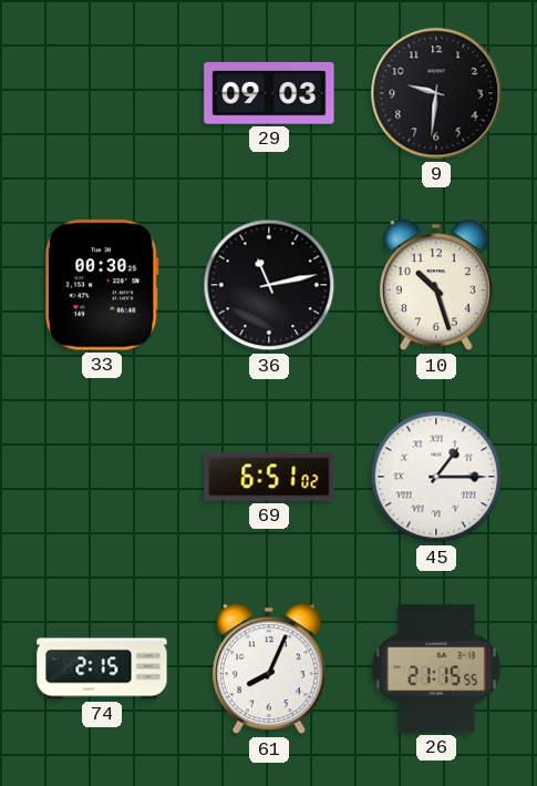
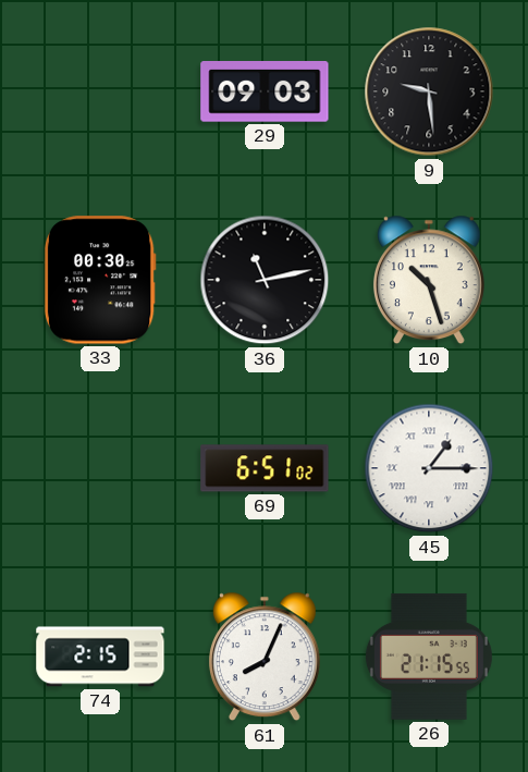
9: 9:31 -> 9:29 (429, 91)
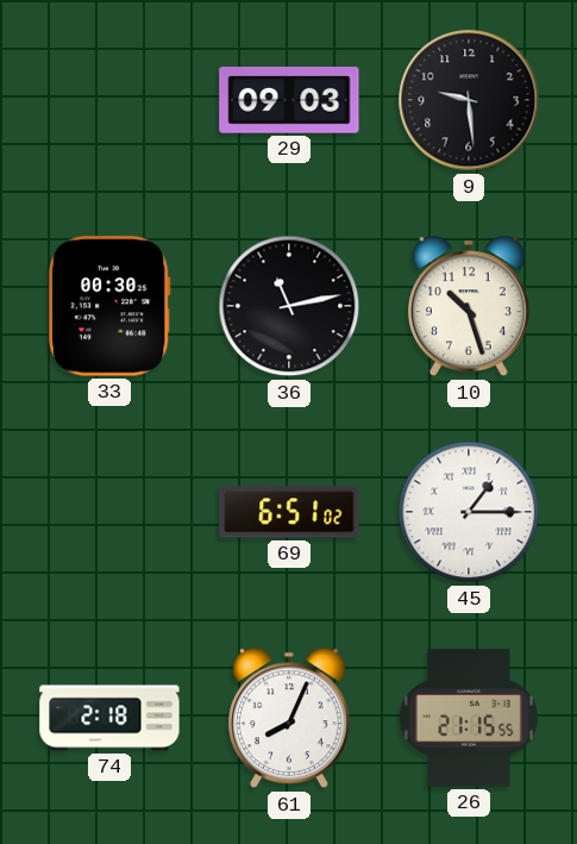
74: 2:15 -> 2:18 (109, 718)
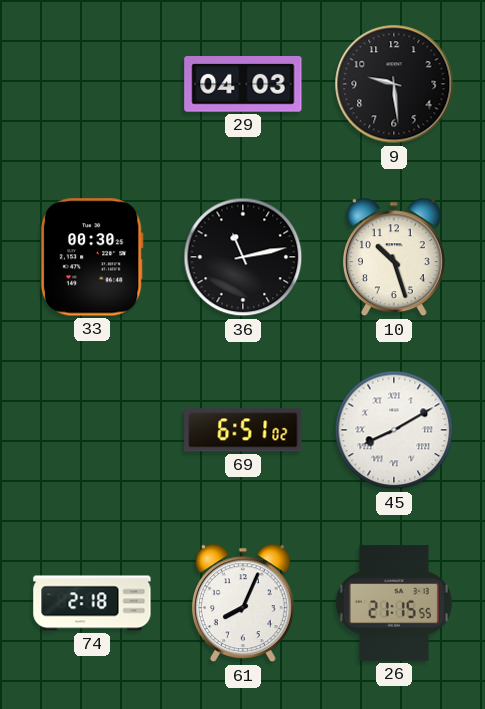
29: 09:03 -> 04:03 (243, 84)
45: 1:15 -> 8:10 (394, 430)
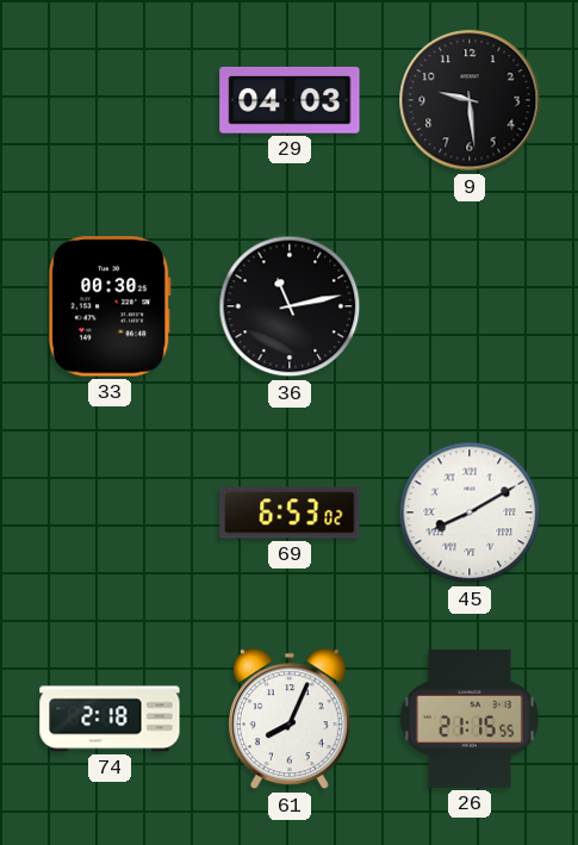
10: 10:27 -> none (394, 257)
69: 6:51 -> 6:53 (290, 512)
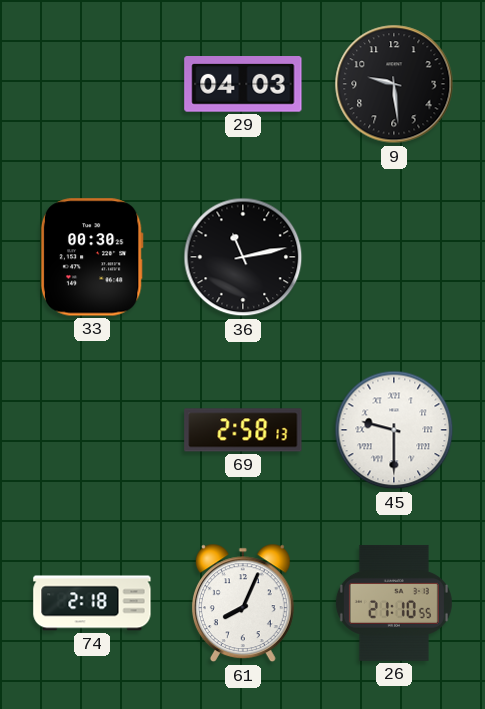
69: 6:53 -> 2:58 (243, 430)
45: 8:10 -> 9:30 (394, 430)
26: 21:15 -> 21:10 (394, 603)
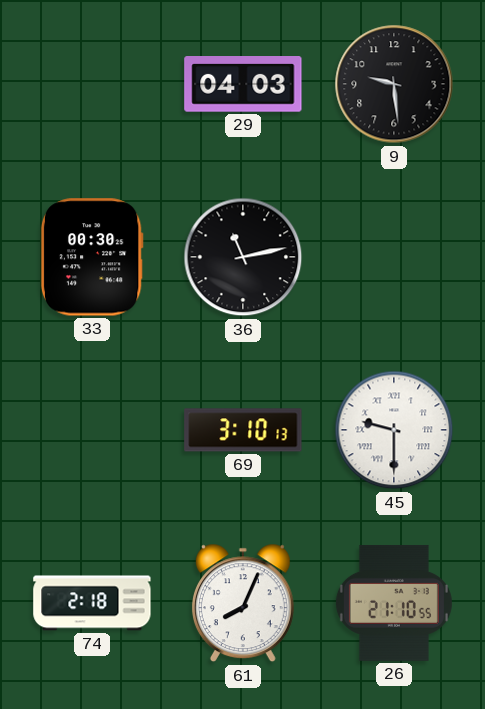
69: 2:58 -> 3:10 (243, 430)
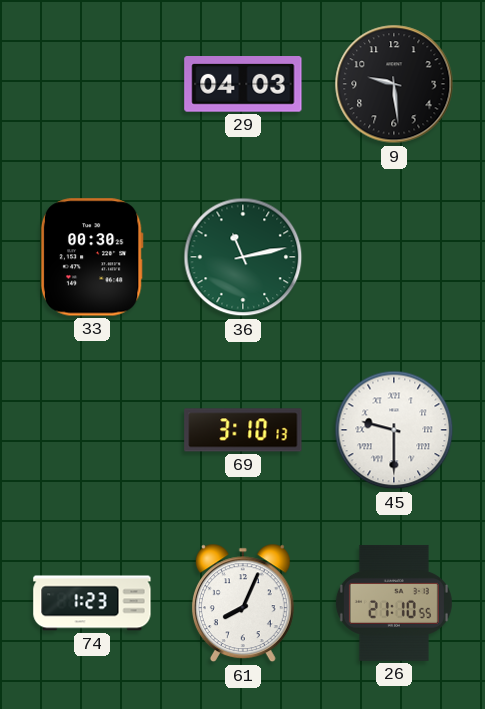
36 dial: black -> green (243, 257)
74: 2:18 -> 1:23 (92, 603)
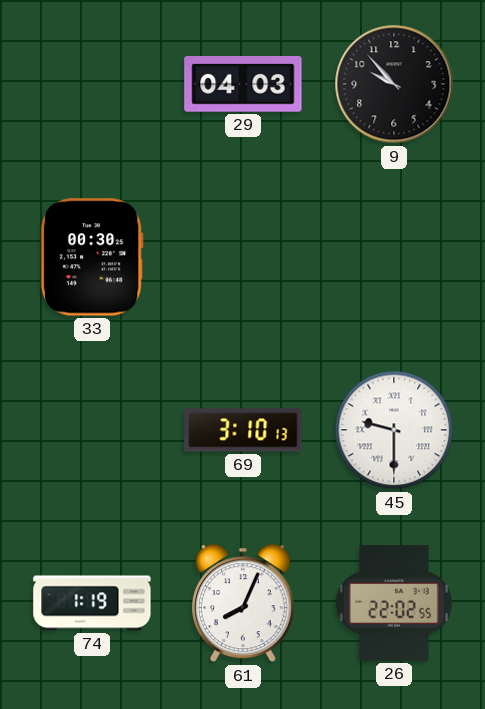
9: 9:29 -> 9:53 (394, 84)
36: 11:13 -> none (243, 257)
74: 1:23 -> 1:19 (92, 603)
26: 21:10 -> 22:02 (394, 603)
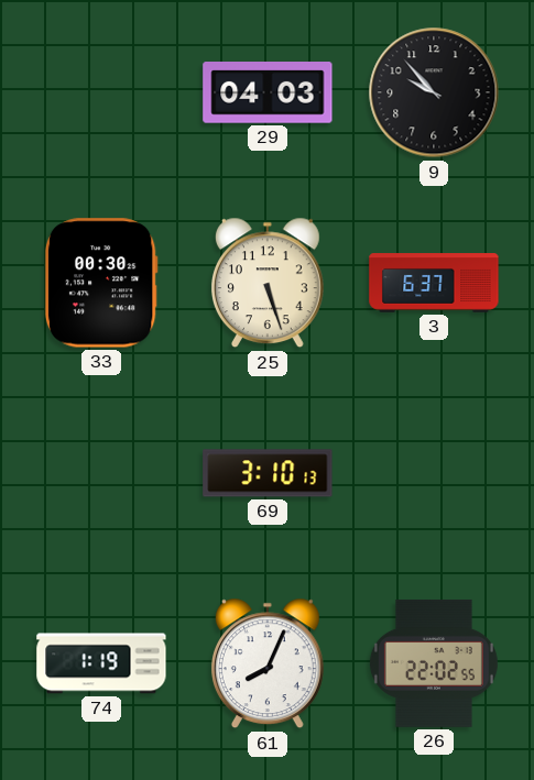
25: none -> 5:27 (268, 283)
3: none -> 6:37 (434, 283)
45: 9:30 -> none (394, 430)
